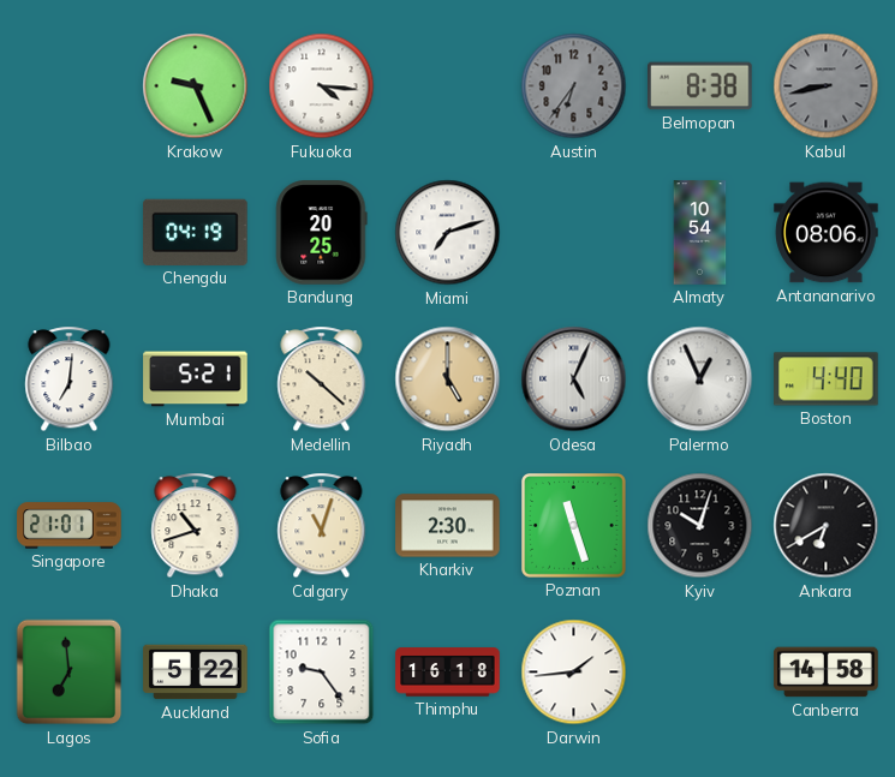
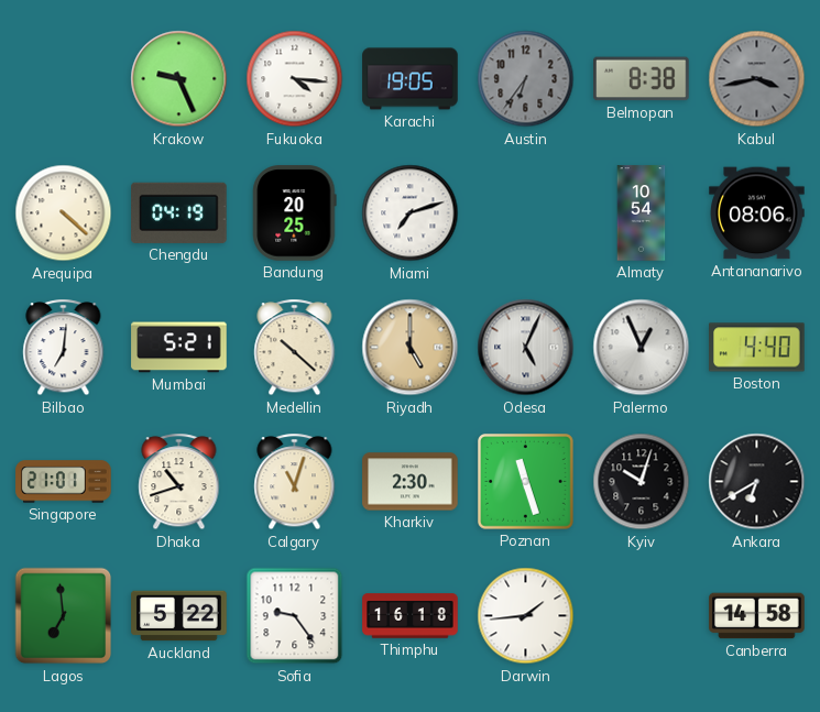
Karachi: none -> 19:05 (411, 79)
Kabul: 8:43 -> 3:43 (757, 79)
Arequipa: none -> 4:22 (64, 213)
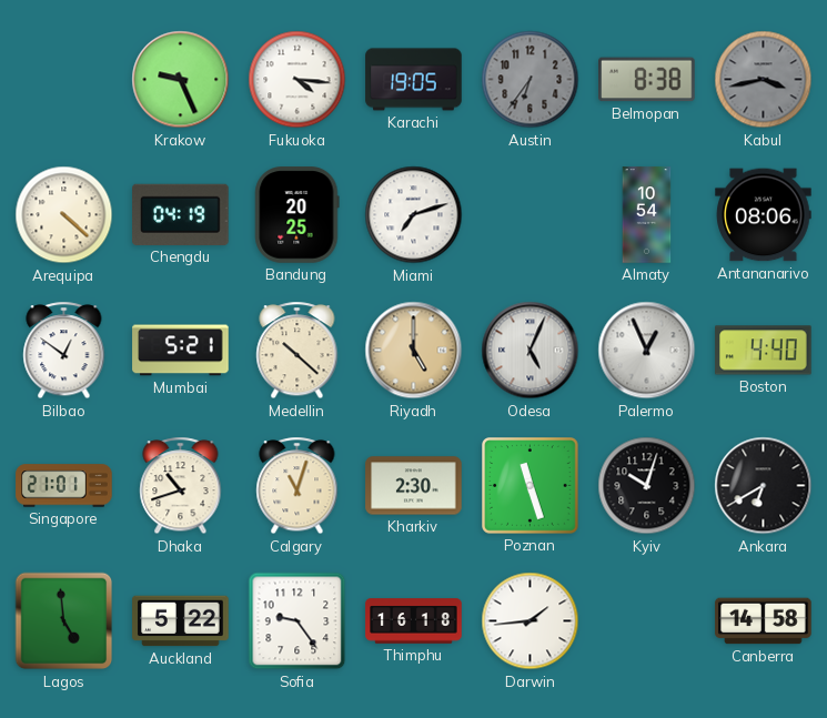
Bilbao: 7:01 -> 12:51 (64, 351)
Lagos: 6:59 -> 4:59 (64, 621)
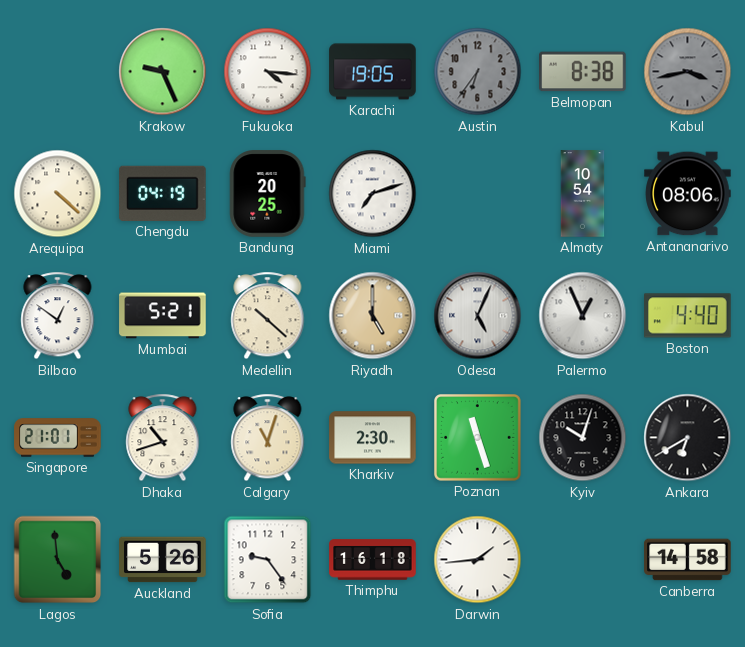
Auckland: 5:22 -> 5:26 (163, 560)
